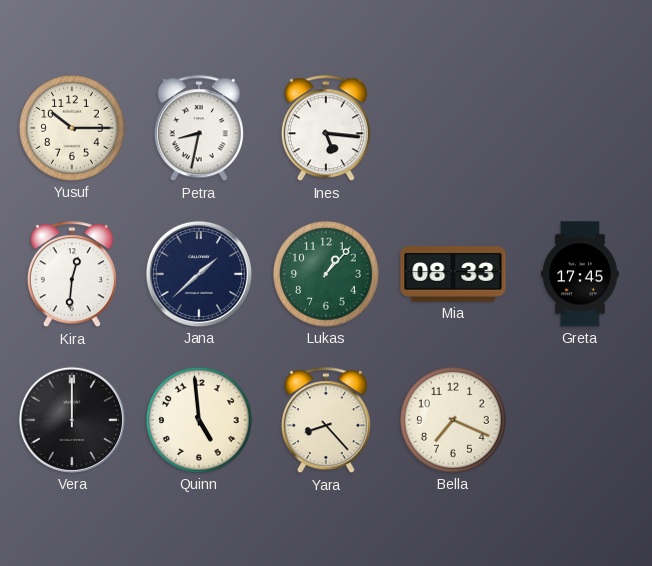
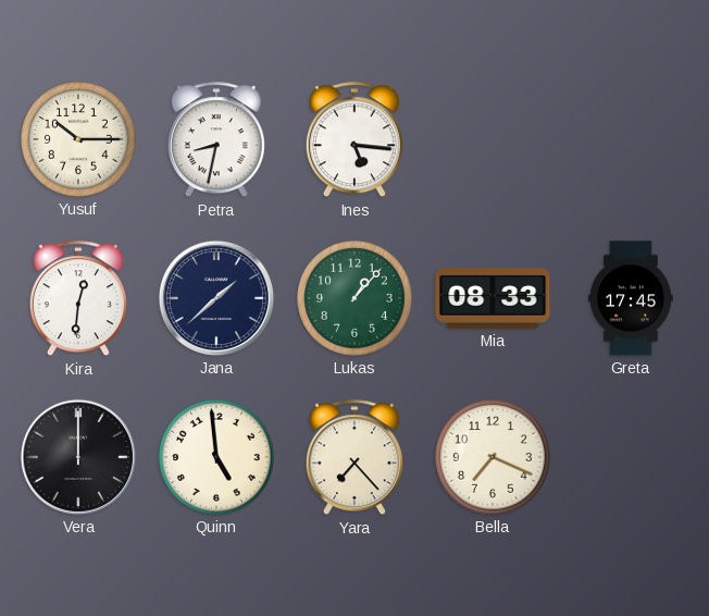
Yara: 8:23 -> 7:23 (354, 458)
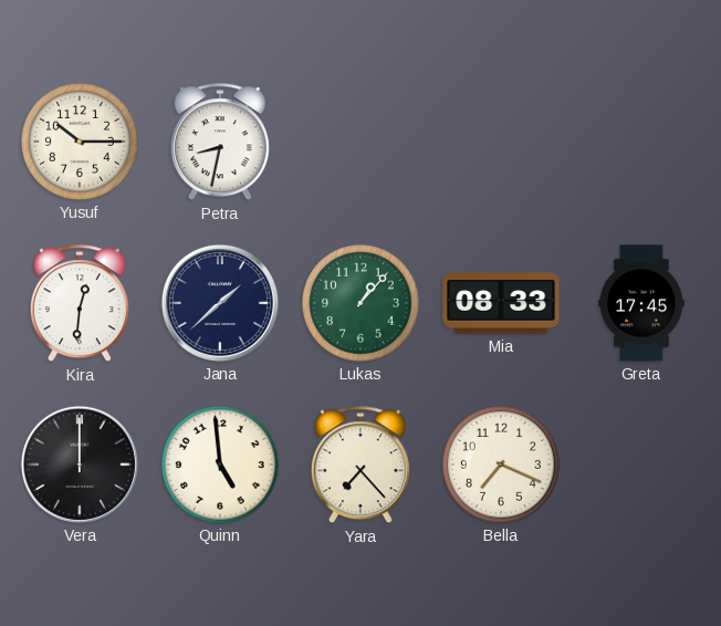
Ines: 5:16 -> none (354, 140)
